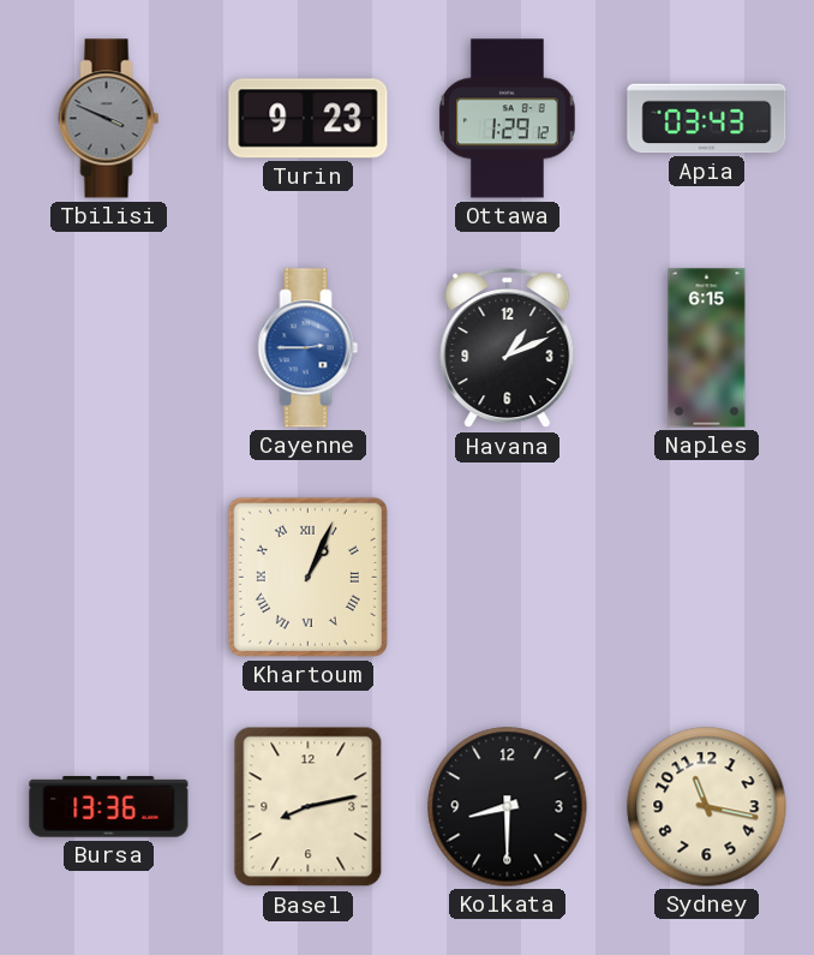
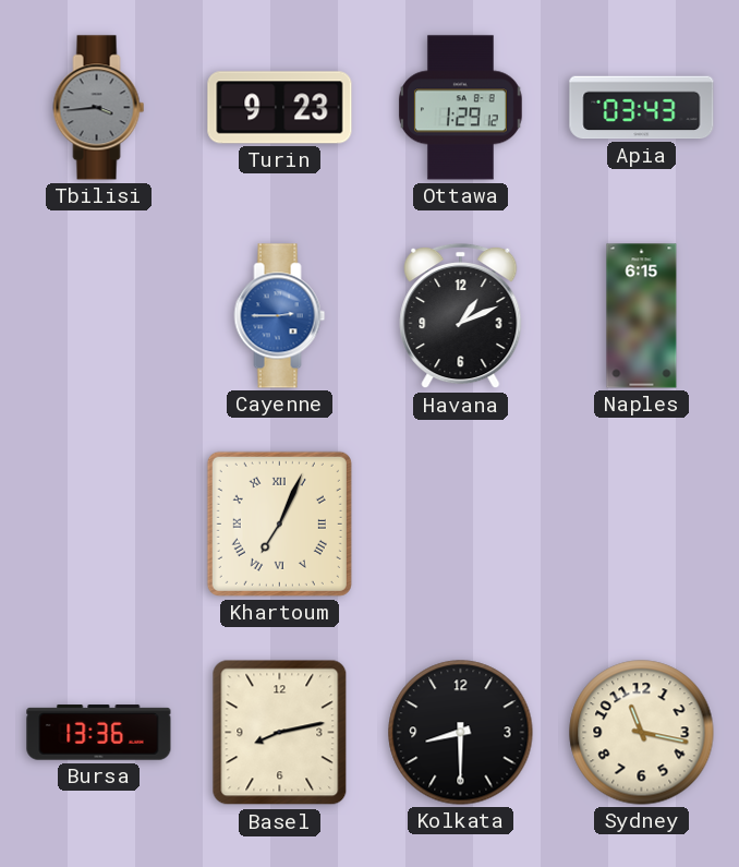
Tbilisi: 3:49 -> 3:44 (99, 108)
Khartoum: 1:04 -> 7:04 (279, 523)
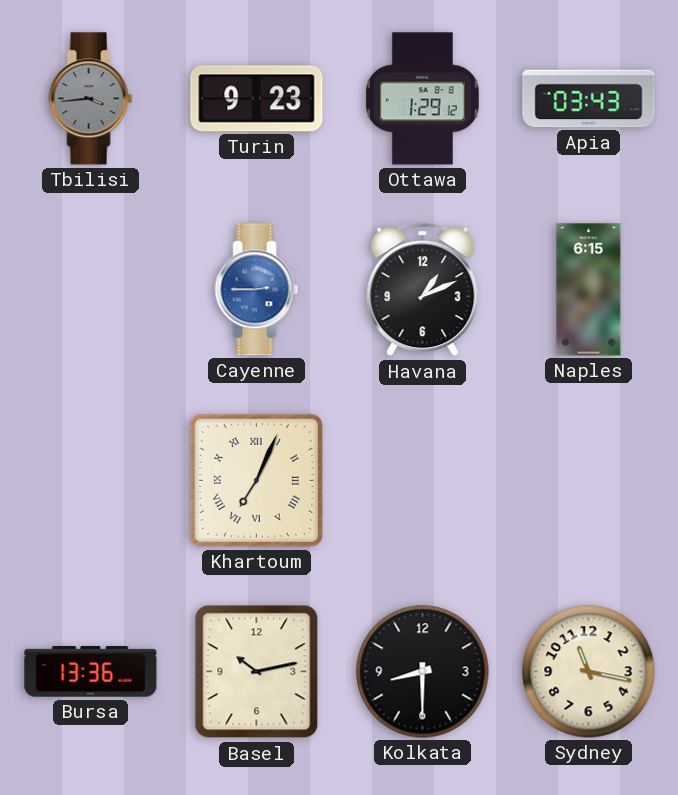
Basel: 8:13 -> 10:13 (257, 672)
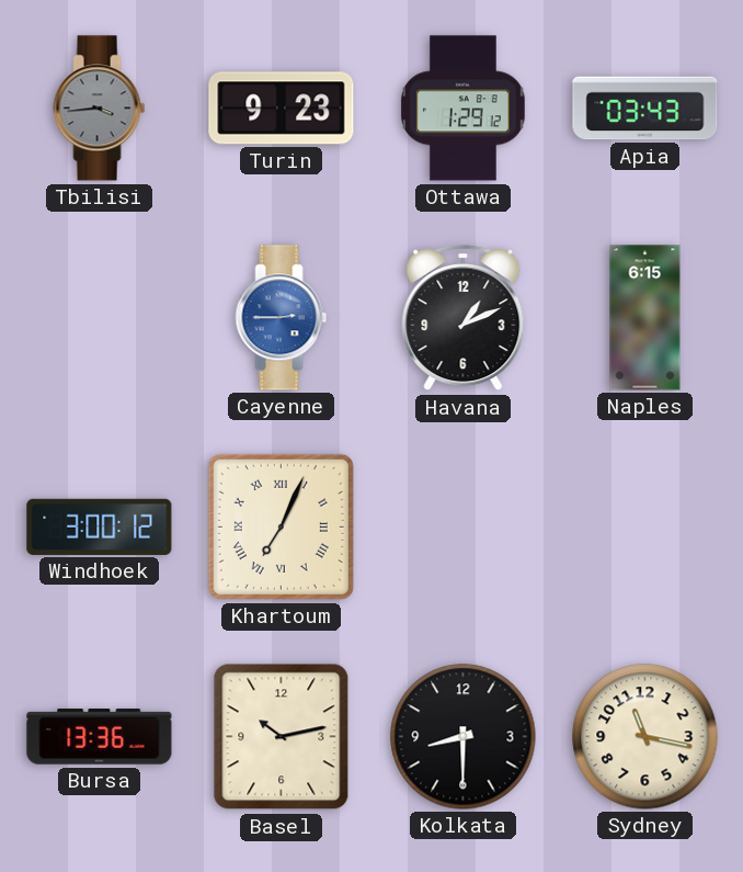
Windhoek: none -> 3:00 (100, 526)
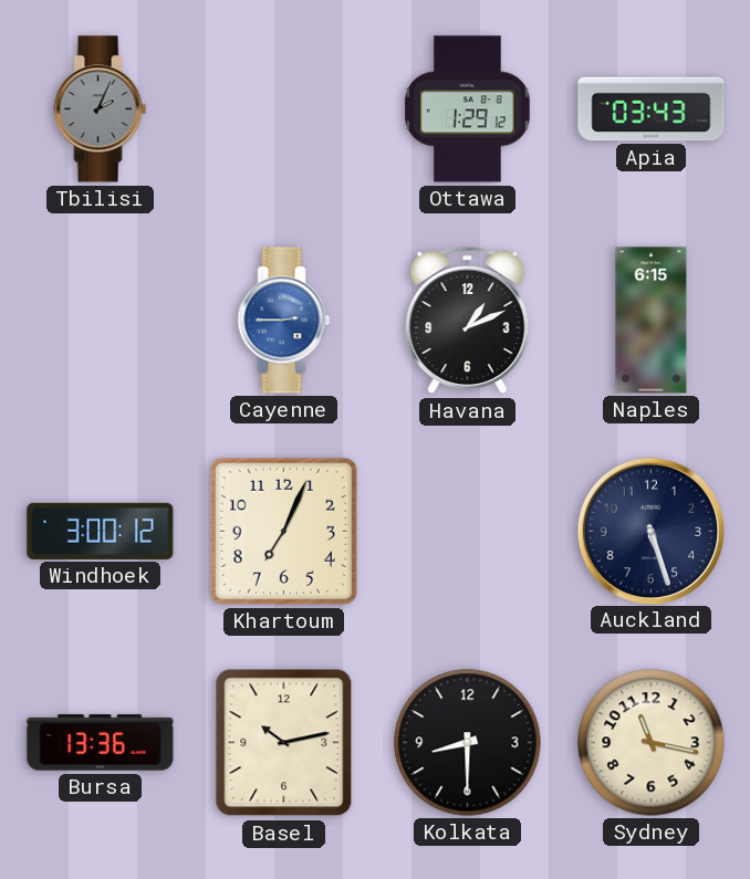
Tbilisi: 3:44 -> 2:04 (101, 109)
Turin: 9:23 -> none (282, 109)
Khartoum numerals: Roman -> Arabic (283, 531)
Auckland: none -> 5:27 (650, 531)
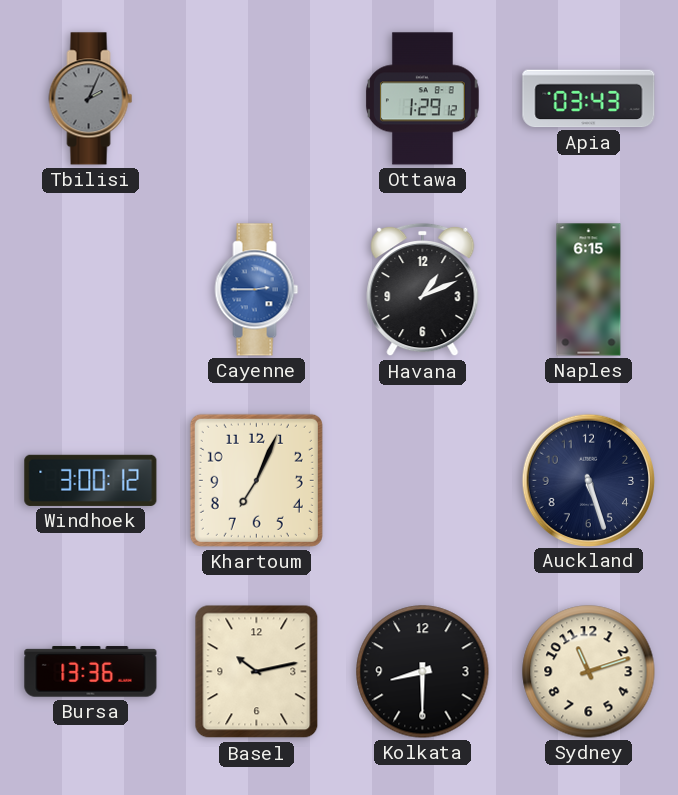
Sydney: 11:17 -> 11:12 (589, 672)
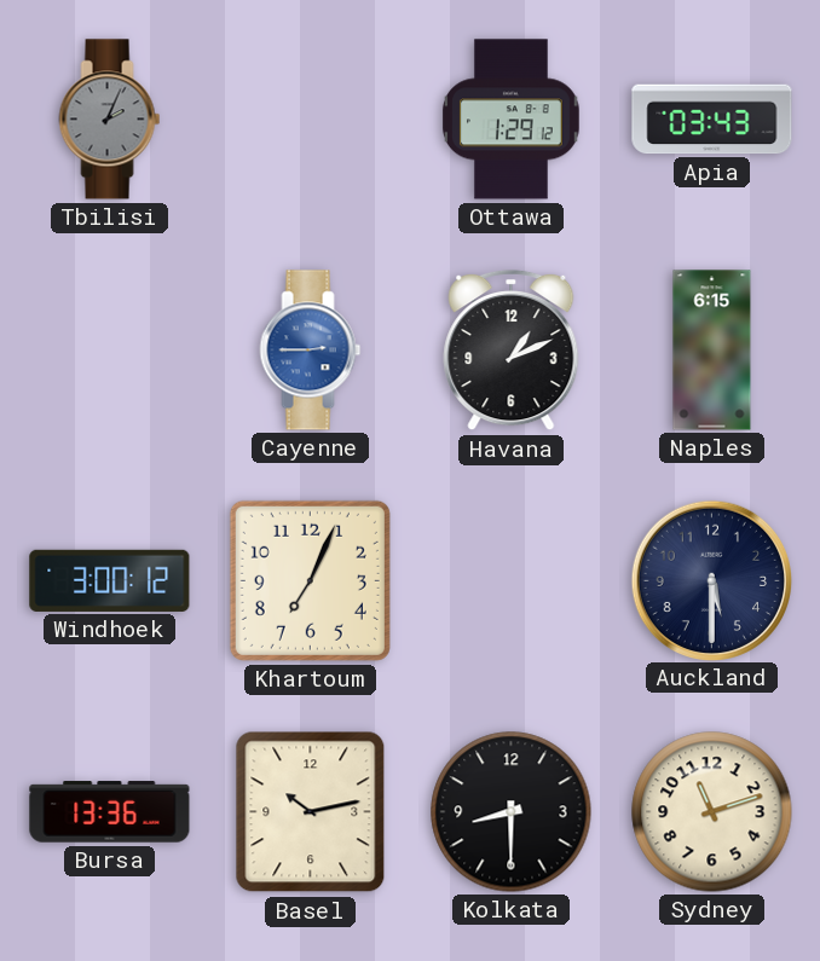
Auckland: 5:27 -> 5:30 (711, 580)
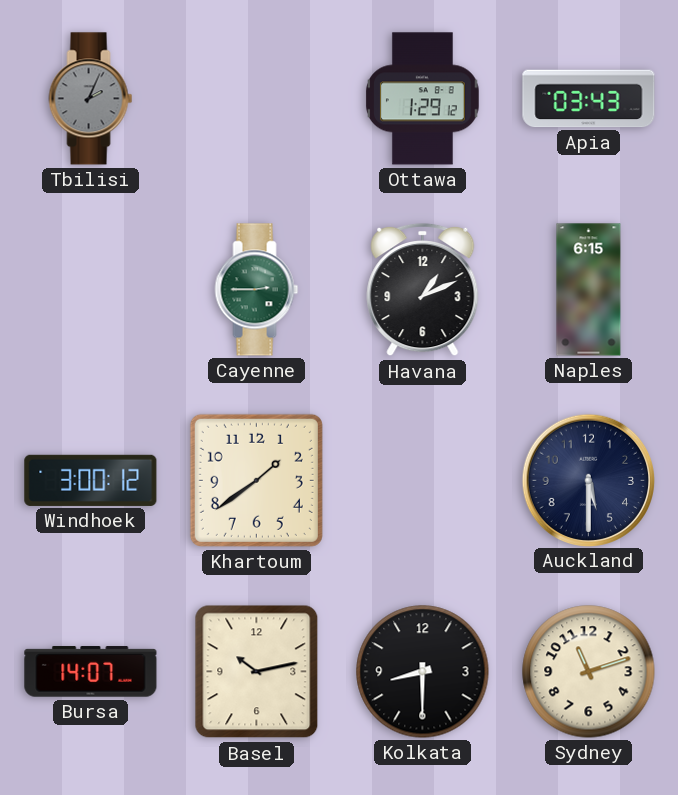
Cayenne dial: blue -> green (257, 290)
Khartoum: 7:04 -> 1:39 (256, 480)
Bursa: 13:36 -> 14:07 (91, 672)
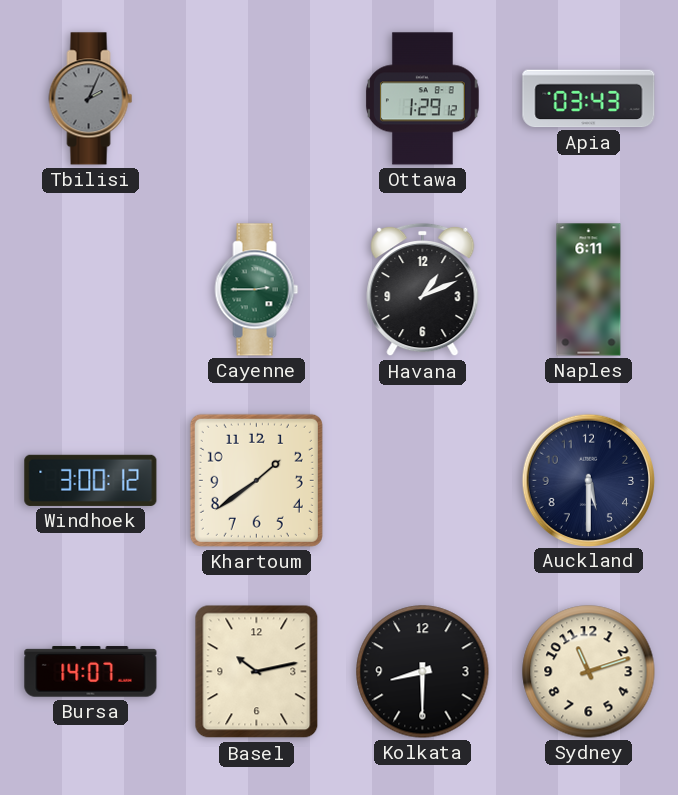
Naples: 6:15 -> 6:11 (589, 290)
